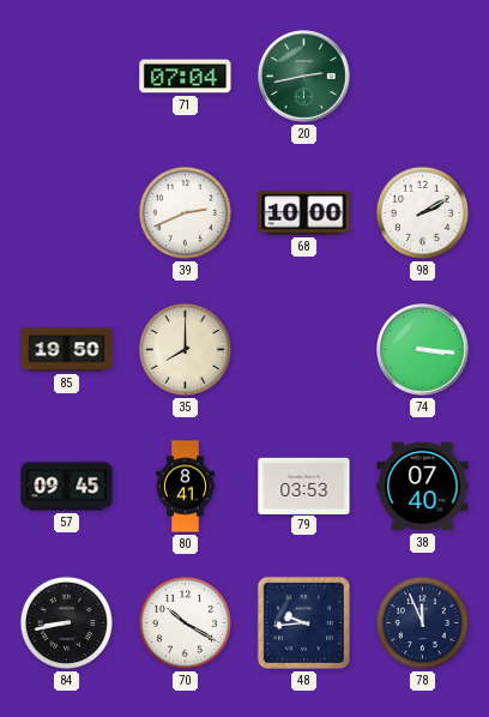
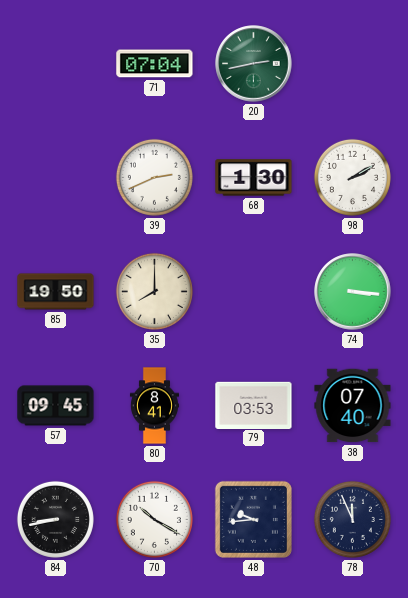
68: 10:00 -> 1:30 (254, 178)
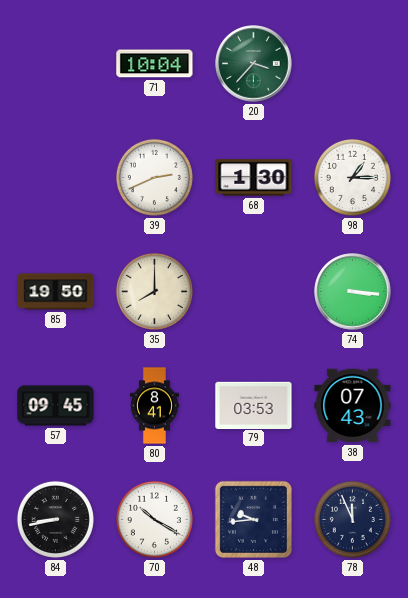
71: 07:04 -> 10:04 (155, 64)
20: 2:43 -> 3:37 (254, 64)
98: 2:10 -> 1:15 (352, 177)
38: 07:40 -> 07:43 (353, 406)
